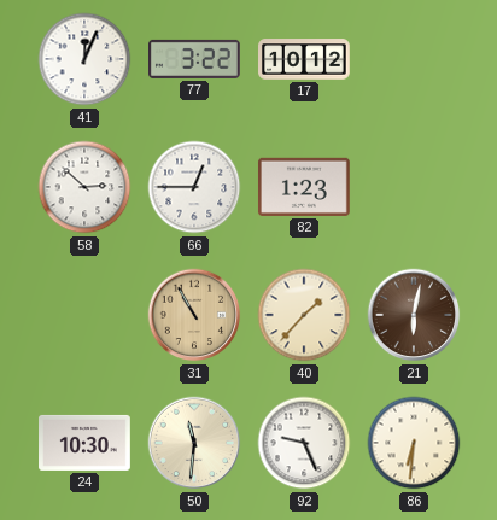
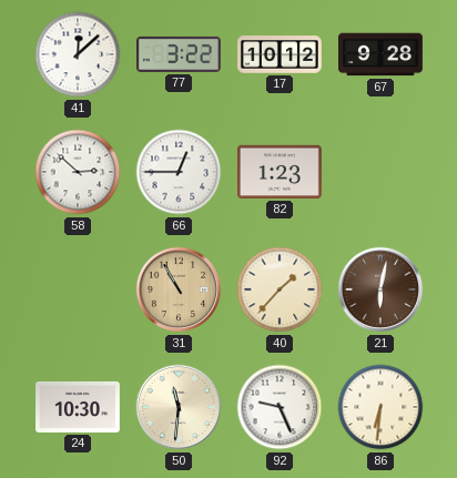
41: 12:04 -> 12:08 (78, 54)
67: none -> 9:28 (382, 54)
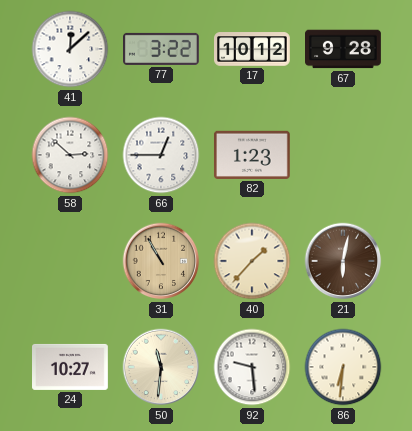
24: 10:30 -> 10:27 (71, 367)
92: 9:26 -> 9:29 (252, 367)
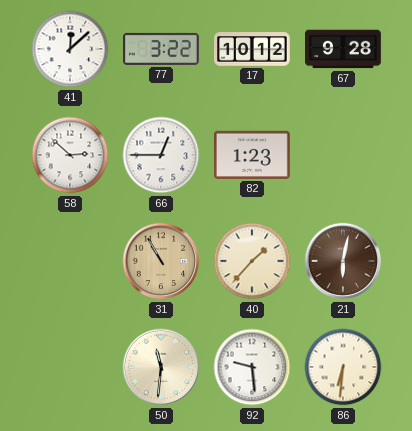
24: 10:27 -> none (71, 367)
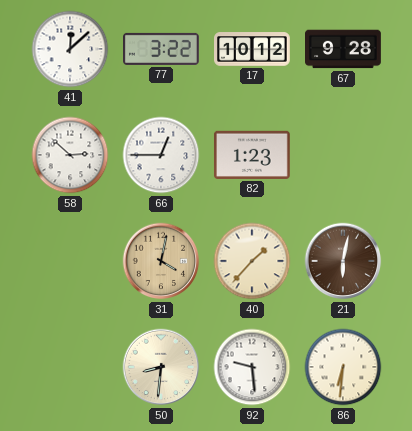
31: 10:55 -> 4:02 (161, 261)
50: 11:31 -> 8:31 (161, 367)
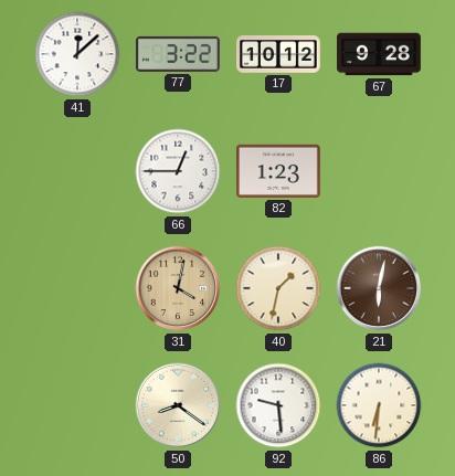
58: 2:52 -> none (70, 155)
40: 1:37 -> 1:32 (278, 288)
50: 8:31 -> 8:21 (178, 405)
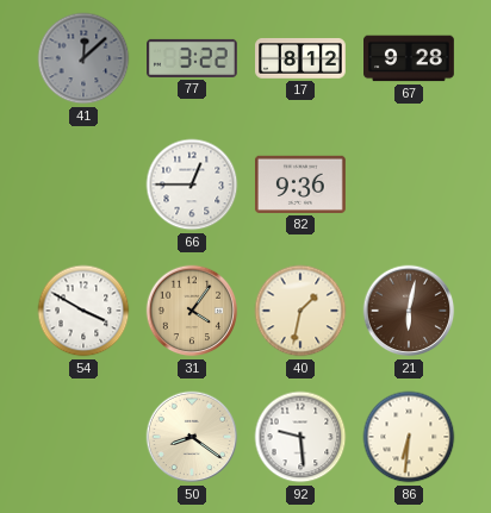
41 dial: white -> grey (83, 58)
17: 10:12 -> 8:12 (302, 58)
82: 1:23 -> 9:36 (300, 184)
54: none -> 3:50 (83, 311)
31: 4:02 -> 4:06 (192, 311)
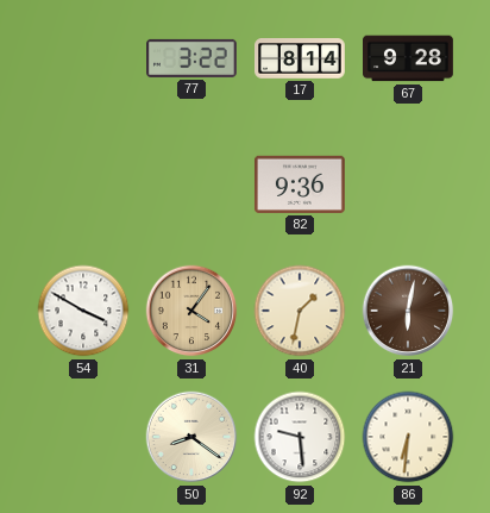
41: 12:08 -> none (83, 58)
17: 8:12 -> 8:14 (301, 58)
66: 12:45 -> none (192, 184)
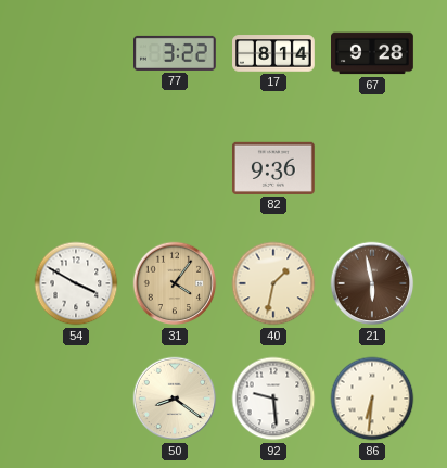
21: 6:02 -> 5:58 (372, 283)
